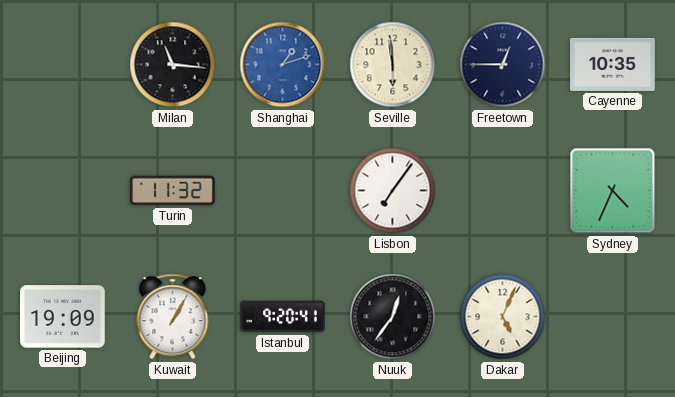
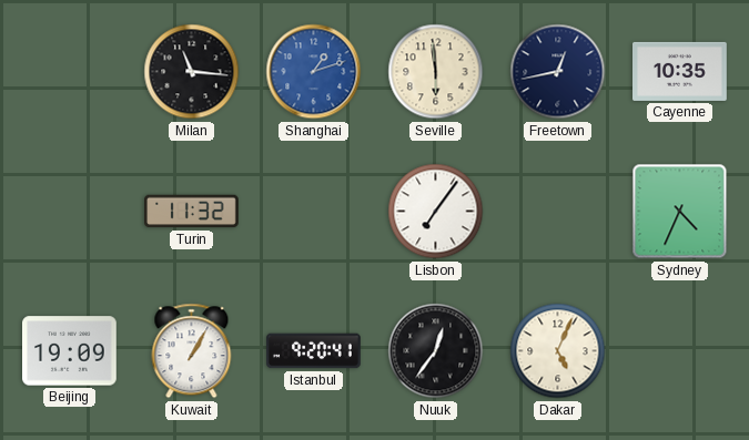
Freetown: 12:45 -> 12:43 (558, 72)
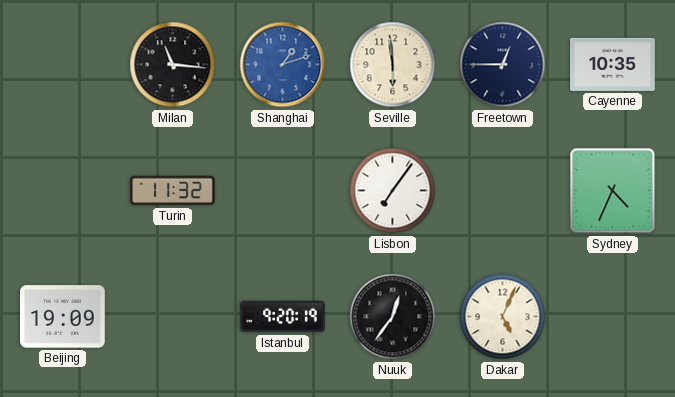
Freetown: 12:43 -> 12:45 (503, 65)
Kuwait: 1:05 -> none (192, 351)
Istanbul: 9:20:41 -> 9:20:19 (283, 317)
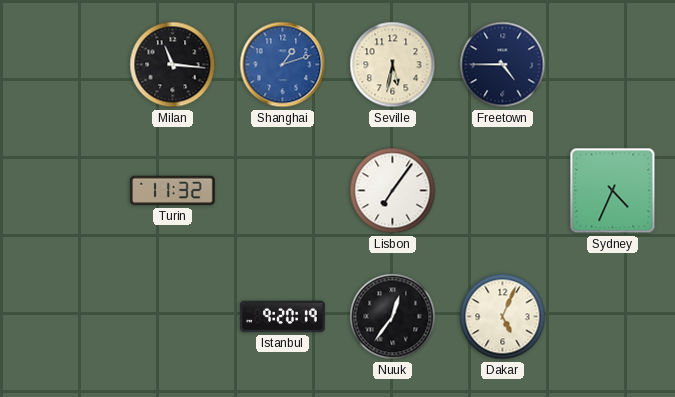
Seville: 5:59 -> 5:32 (393, 65)
Freetown: 12:45 -> 4:45 (503, 65)
Cayenne: 10:35 -> none (613, 64)
Beijing: 19:09 -> none (63, 317)
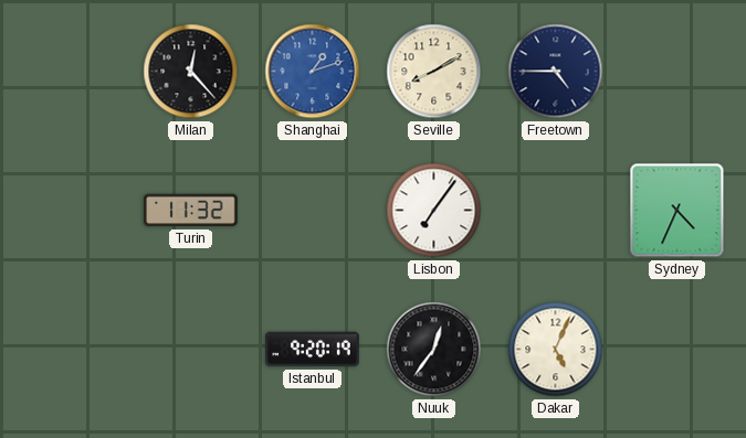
Milan: 11:16 -> 12:23 (191, 72)
Seville: 5:32 -> 8:10 (434, 72)
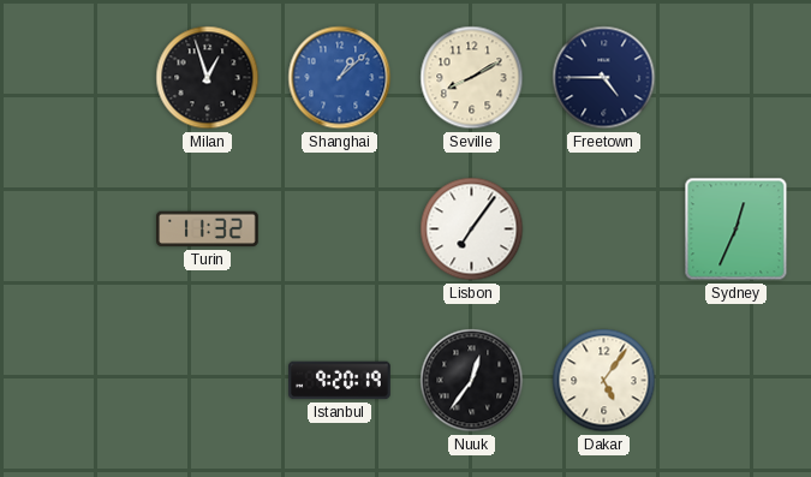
Milan: 12:23 -> 12:57 (208, 78)
Shanghai: 1:12 -> 1:08 (340, 78)
Sydney: 4:34 -> 12:34 (737, 229)
Dakar: 5:04 -> 5:06 (604, 381)
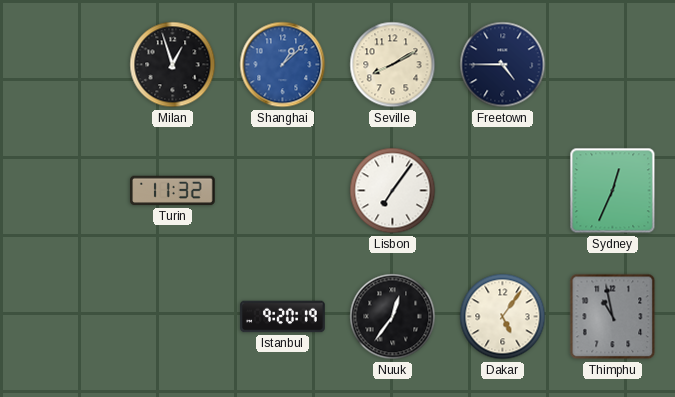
Thimphu: none -> 10:58 (613, 317)
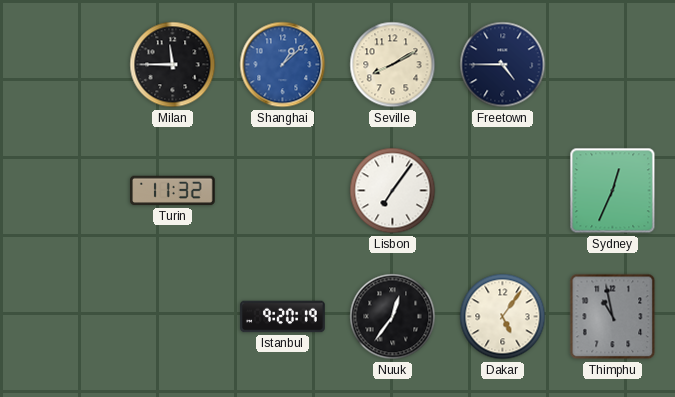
Milan: 12:57 -> 11:45 (173, 65)
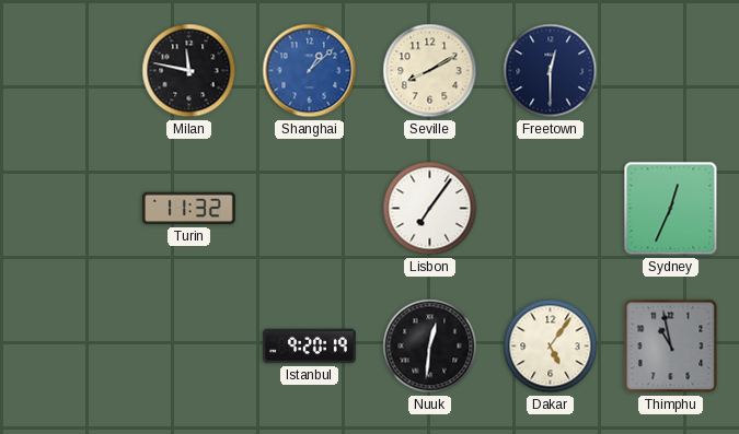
Milan: 11:45 -> 11:47 (189, 71)
Freetown: 4:45 -> 12:30 (551, 71)
Nuuk: 12:36 -> 12:31 (430, 347)
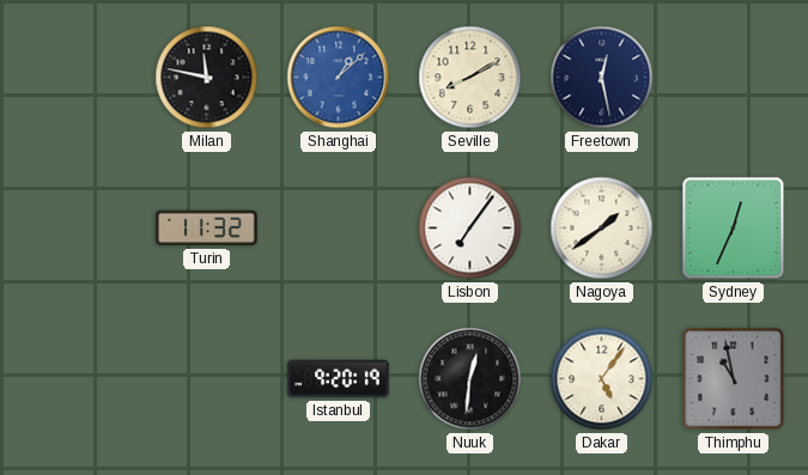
Freetown: 12:30 -> 12:28 (602, 78)
Nagoya: none -> 1:39 (602, 229)
